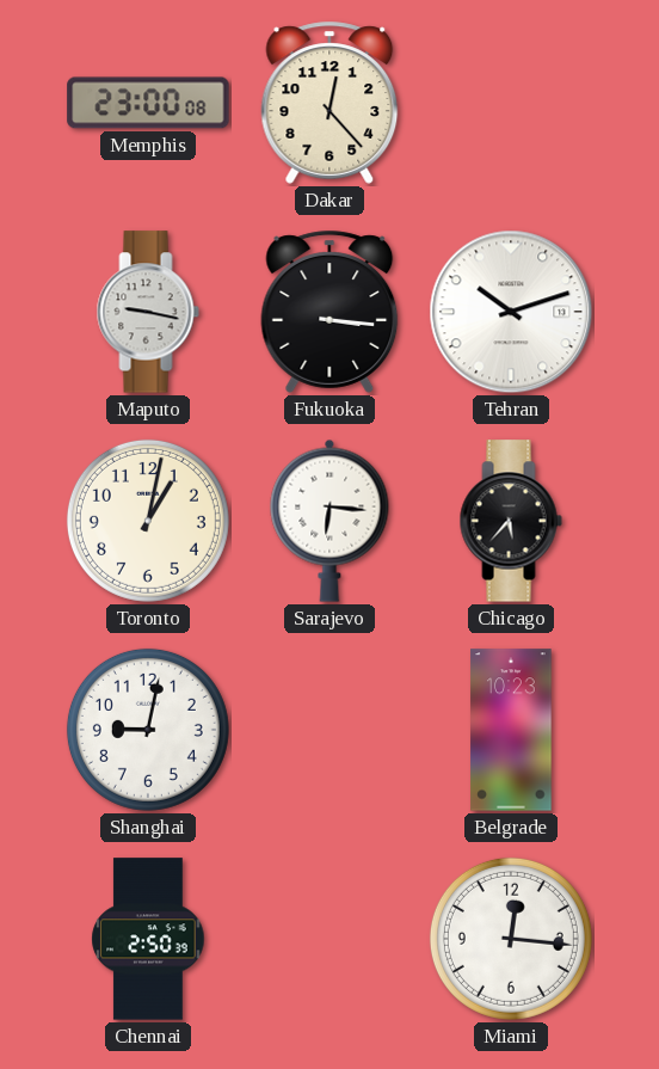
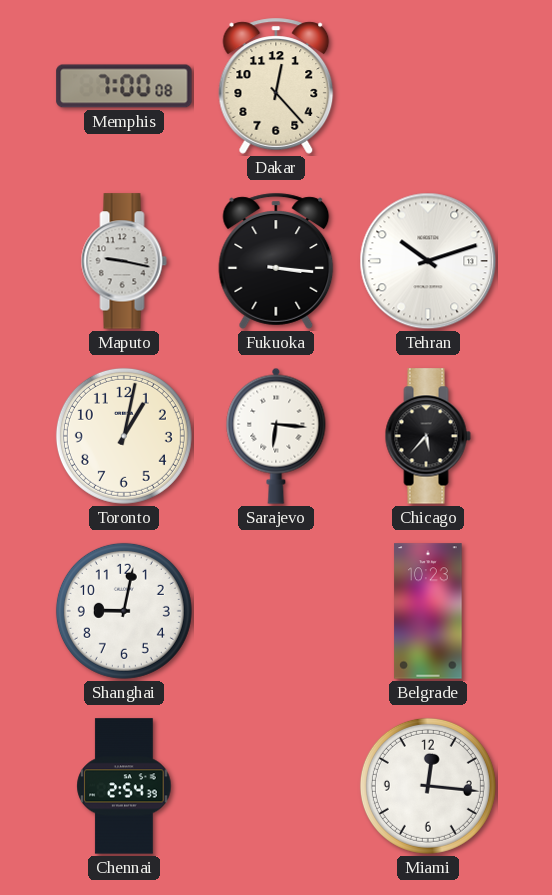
Memphis: 23:00 -> 7:00 (124, 86)
Chennai: 2:50 -> 2:54 (124, 786)
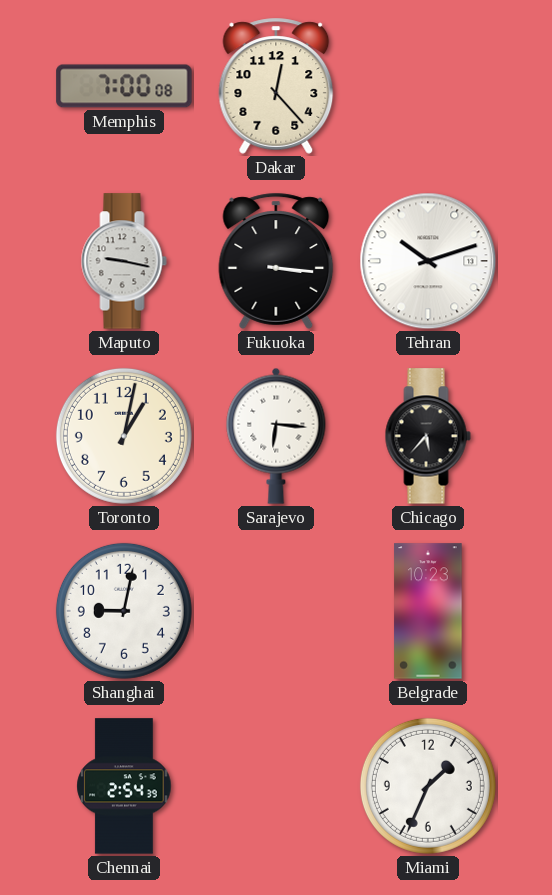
Miami: 12:16 -> 1:34 (428, 786)
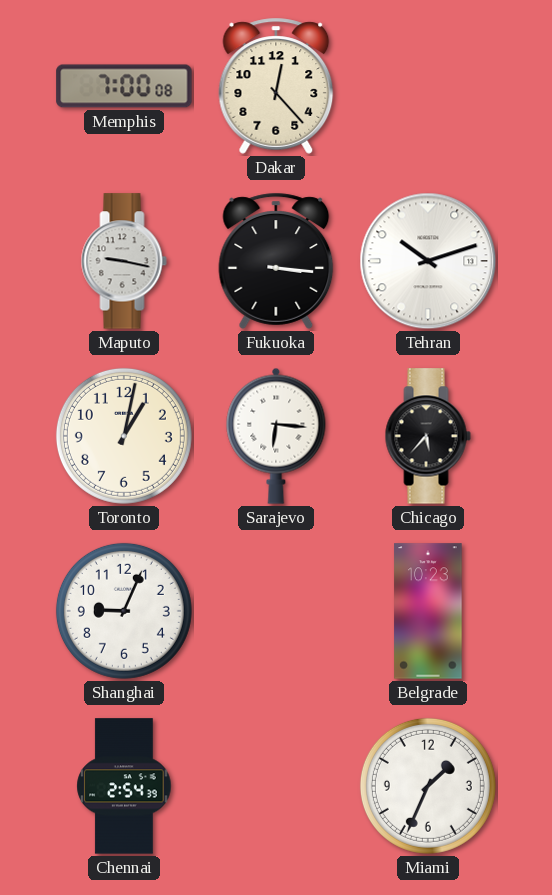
Shanghai: 9:02 -> 9:04 (124, 611)
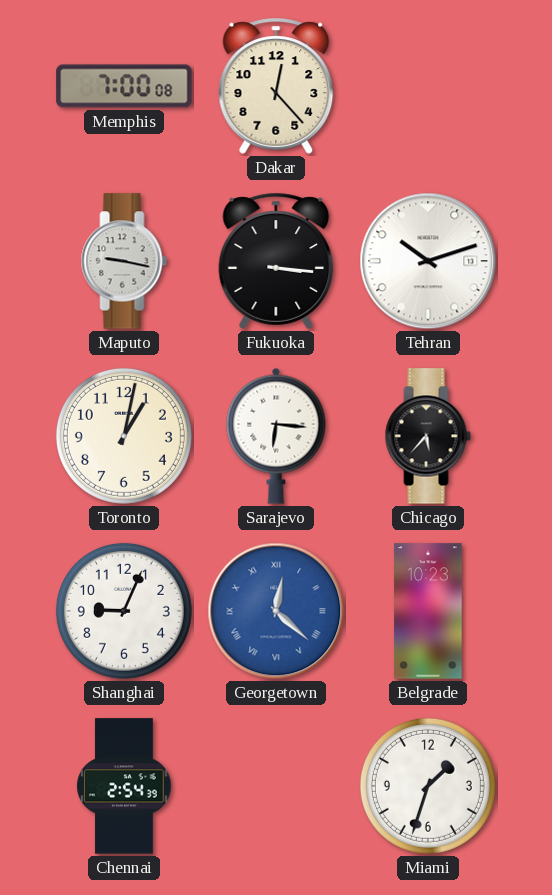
Georgetown: none -> 12:22 (276, 611)
Miami: 1:34 -> 1:33 (428, 786)
